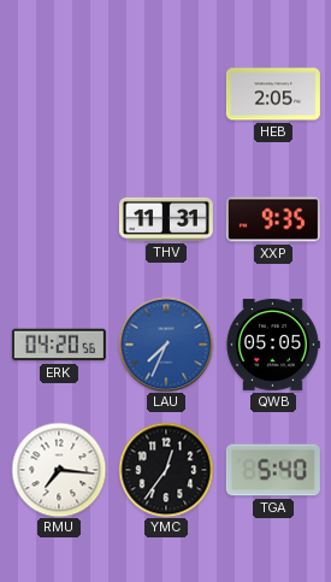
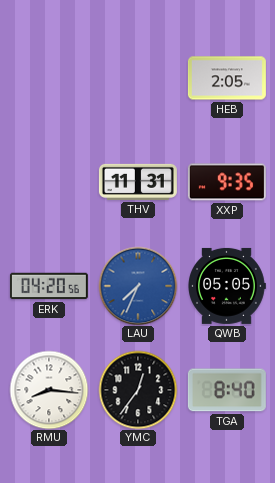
RMU: 7:16 -> 8:16 (49, 390)
TGA: 5:40 -> 8:40 (227, 390)
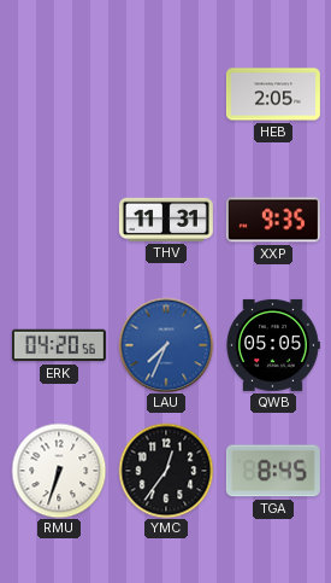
RMU: 8:16 -> 6:33 (59, 471)
TGA: 8:40 -> 8:45 (273, 471)
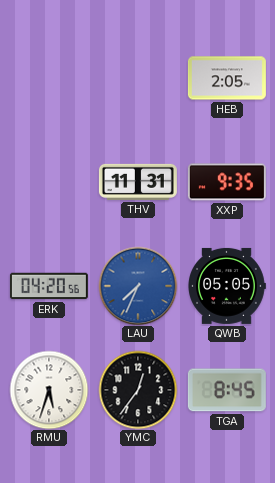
RMU: 6:33 -> 5:33 (49, 390)
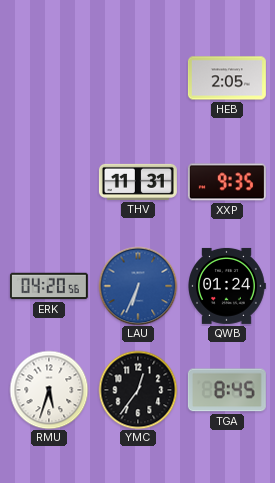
LAU: 7:34 -> 6:34 (138, 286)
QWB: 05:05 -> 01:24 (227, 286)
